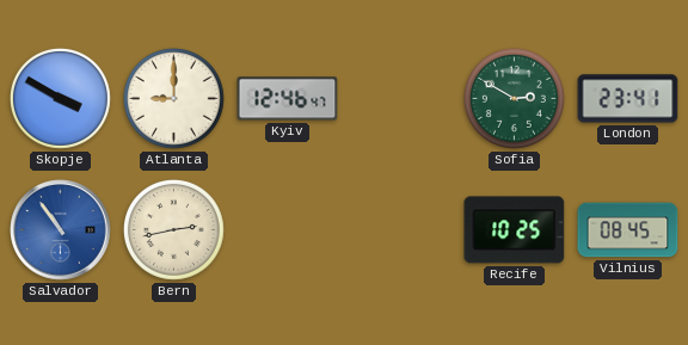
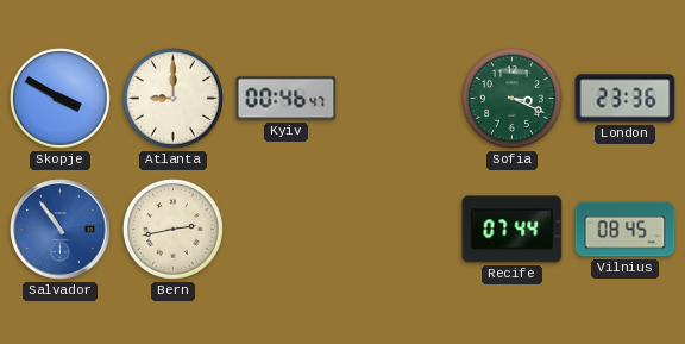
Kyiv: 12:46 -> 00:46 (287, 99)
Sofia: 2:50 -> 3:19 (511, 98)
London: 23:41 -> 23:36 (626, 99)
Recife: 10:25 -> 07:44 (513, 230)
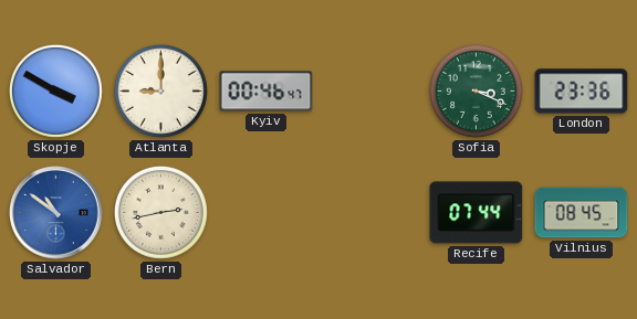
Salvador: 10:54 -> 10:51 (56, 213)
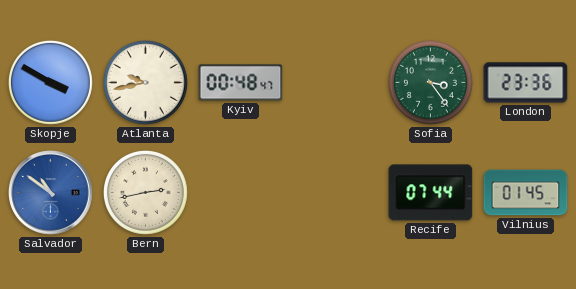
Atlanta: 9:00 -> 9:43 (145, 82)
Kyiv: 00:46 -> 00:48 (241, 83)
Sofia: 3:19 -> 3:24 (430, 82)
Vilnius: 08:45 -> 01:45 (526, 193)
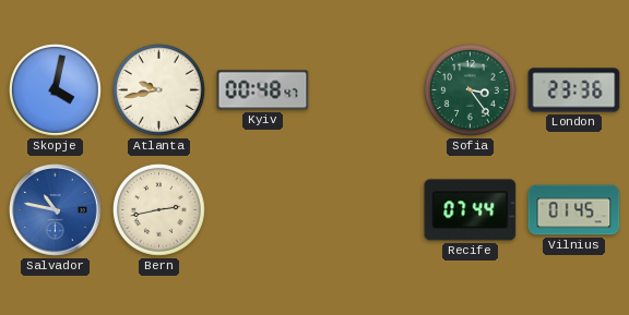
Skopje: 3:50 -> 4:02 (55, 89)
Salvador: 10:51 -> 10:47 (56, 210)
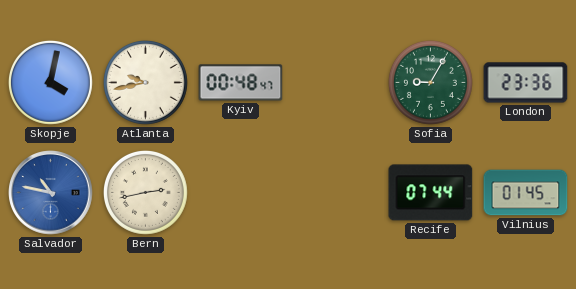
Sofia: 3:24 -> 9:05 (430, 82)
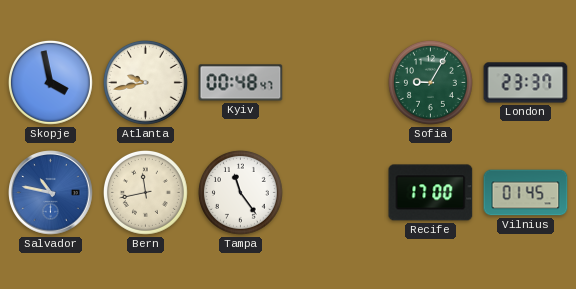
Skopje: 4:02 -> 3:58 (50, 82)
London: 23:36 -> 23:37 (526, 83)
Bern: 2:43 -> 11:43 (145, 192)
Tampa: none -> 11:24 (240, 192)
Recife: 07:44 -> 17:00 (431, 193)
